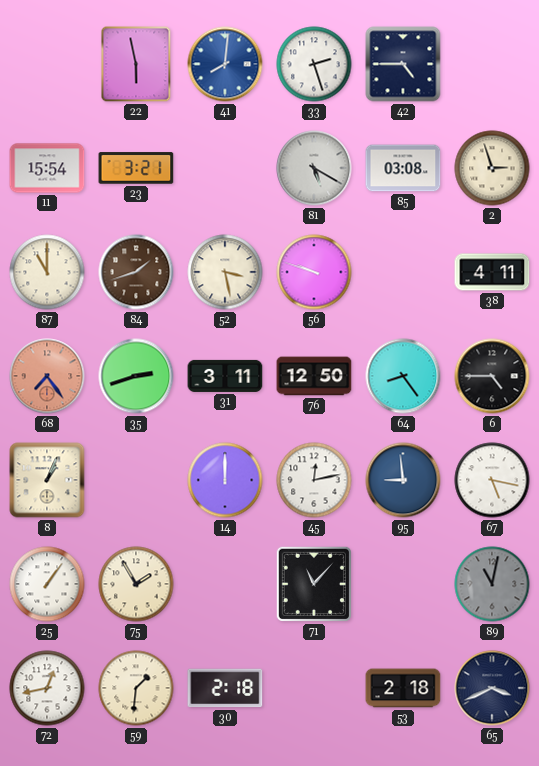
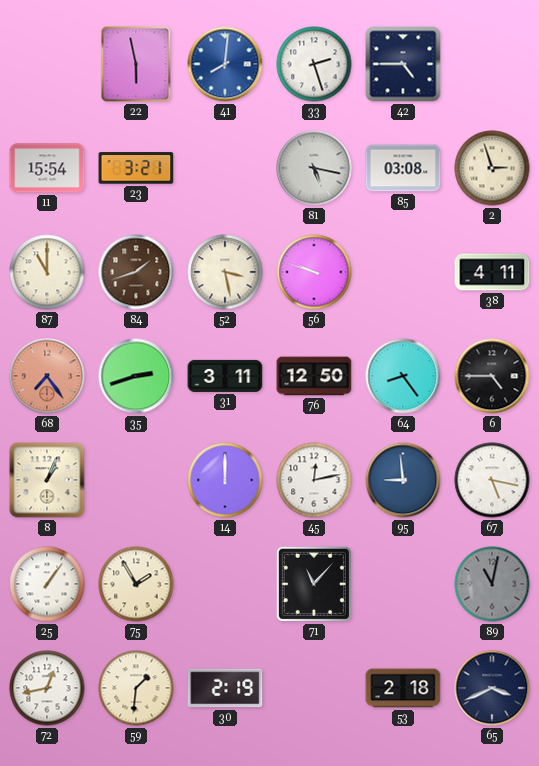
81: 5:20 -> 5:17 (314, 168)
30: 2:18 -> 2:19 (225, 688)
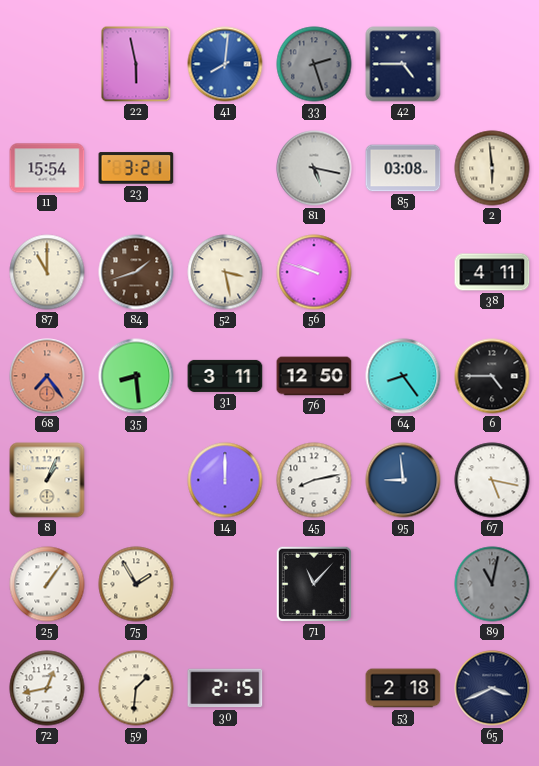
33 dial: white -> grey (314, 64)
2: 2:57 -> 5:59 (492, 168)
35: 2:42 -> 8:29 (136, 376)
45: 12:13 -> 8:13 (314, 480)
30: 2:19 -> 2:15 (225, 688)
